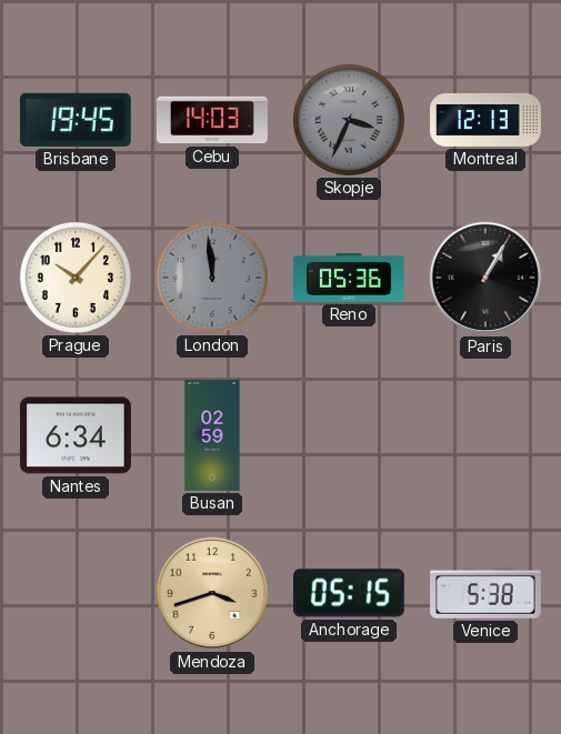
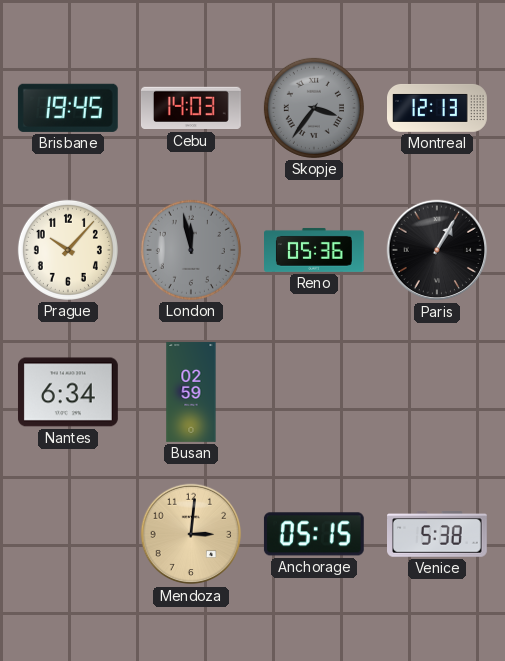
Skopje: 3:34 -> 3:36 (314, 108)
London: 11:59 -> 11:58 (191, 250)
Mendoza: 3:42 -> 3:01 (191, 534)
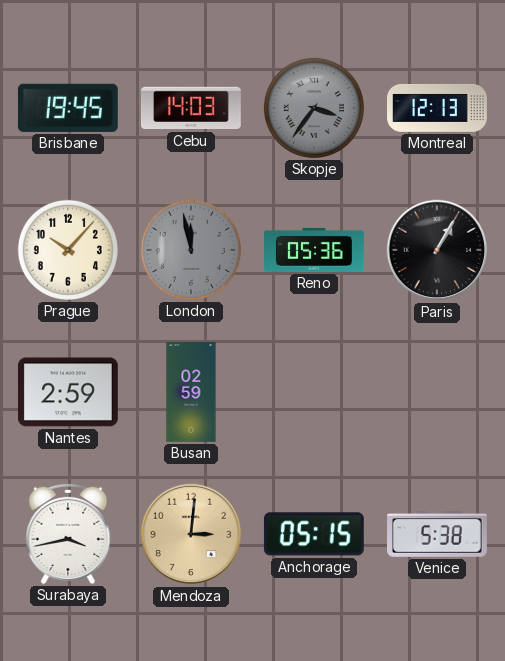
Nantes: 6:34 -> 2:59 (68, 392)
Surabaya: none -> 3:43 (68, 534)
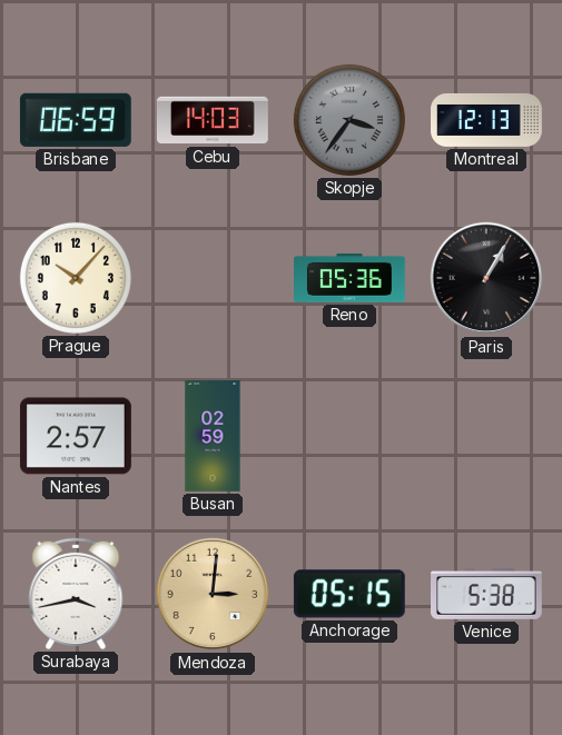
Brisbane: 19:45 -> 06:59 (76, 120)
London: 11:58 -> none (191, 250)
Nantes: 2:59 -> 2:57 (76, 436)
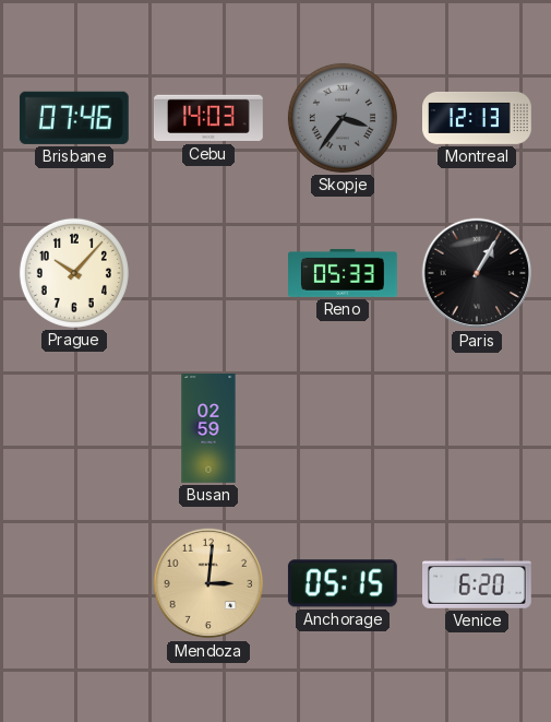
Brisbane: 06:59 -> 07:46 (74, 118)
Reno: 05:36 -> 05:33 (344, 273)
Nantes: 2:57 -> none (76, 436)
Surabaya: 3:43 -> none (76, 594)
Venice: 5:38 -> 6:20 (478, 583)
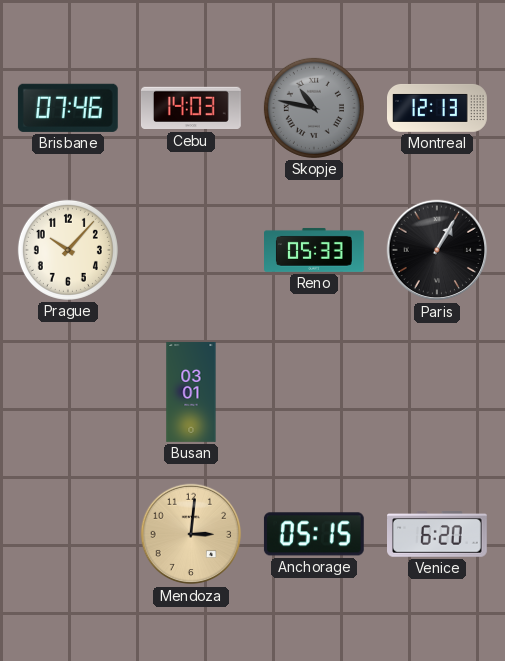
Skopje: 3:36 -> 10:47 (314, 108)
Busan: 02:59 -> 03:01 (191, 393)
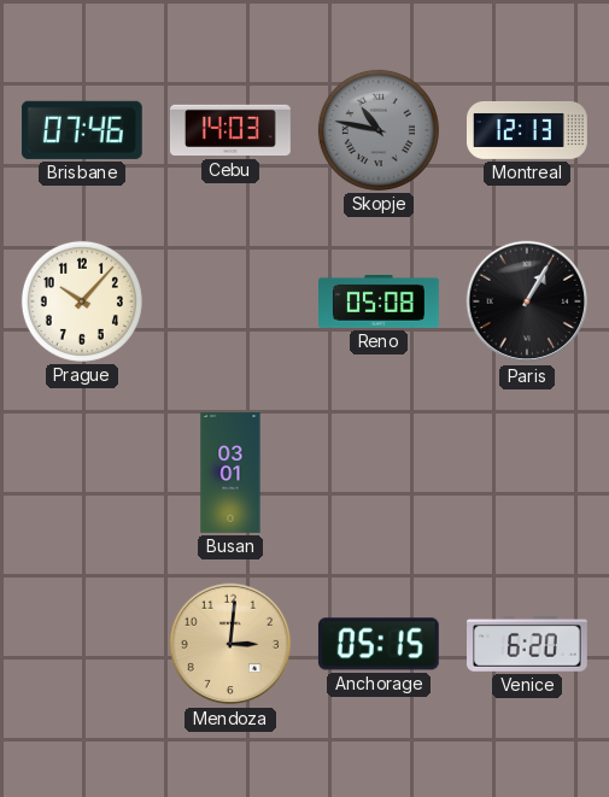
Reno: 05:33 -> 05:08 (380, 301)
